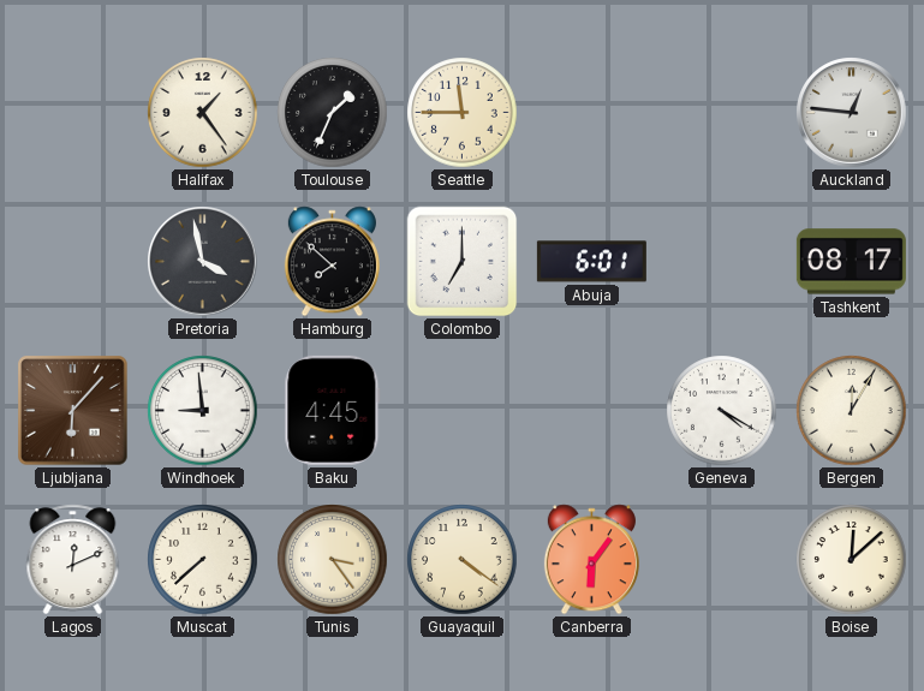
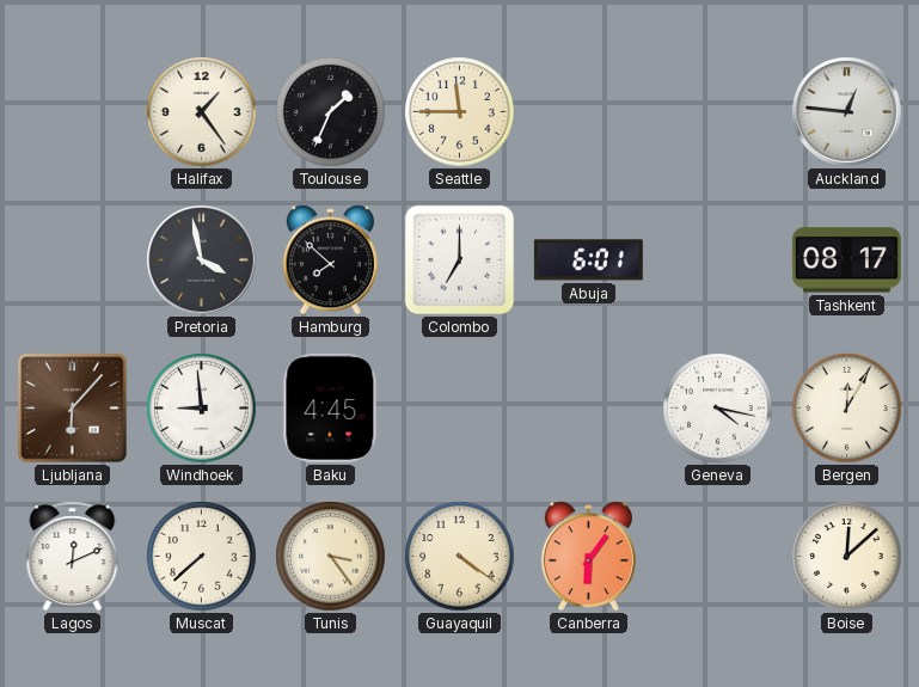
Geneva: 4:20 -> 4:17 (718, 409)
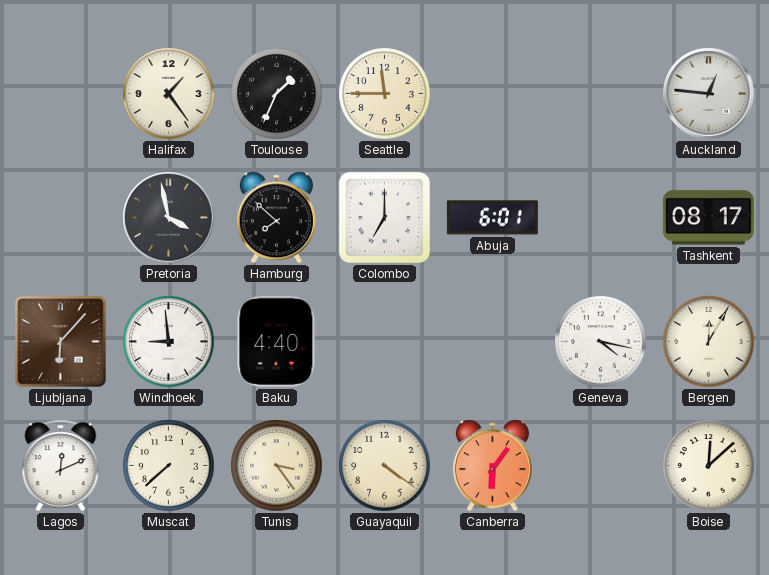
Baku: 4:45 -> 4:40 (277, 341)
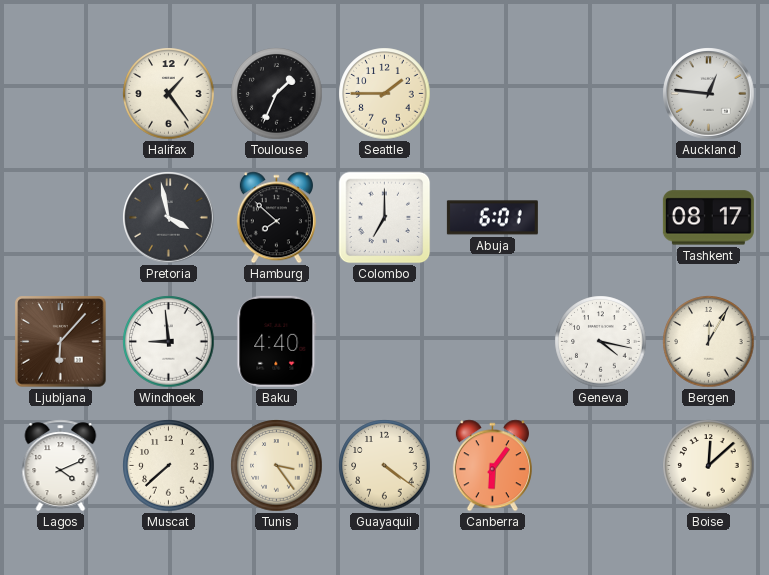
Seattle: 11:45 -> 1:45 (385, 94)
Lagos: 12:11 -> 4:11 (61, 466)
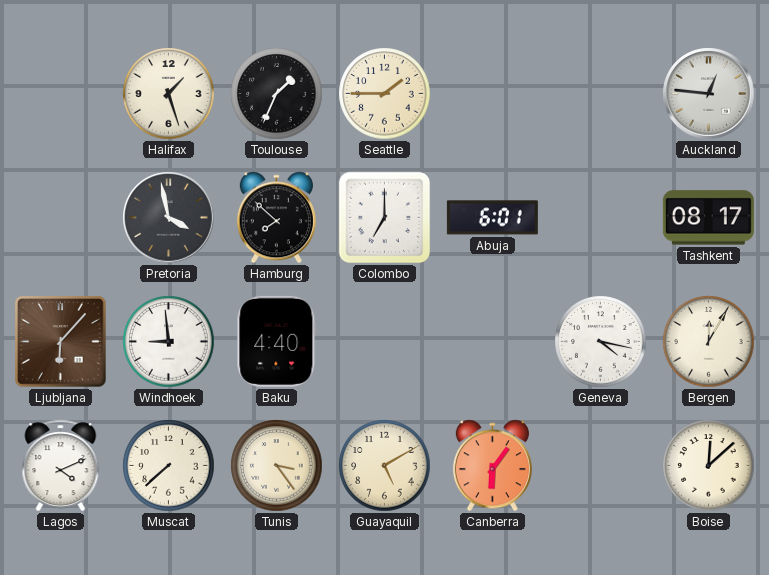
Halifax: 1:24 -> 1:27 (169, 94)
Guayaquil: 4:21 -> 5:10 (385, 466)
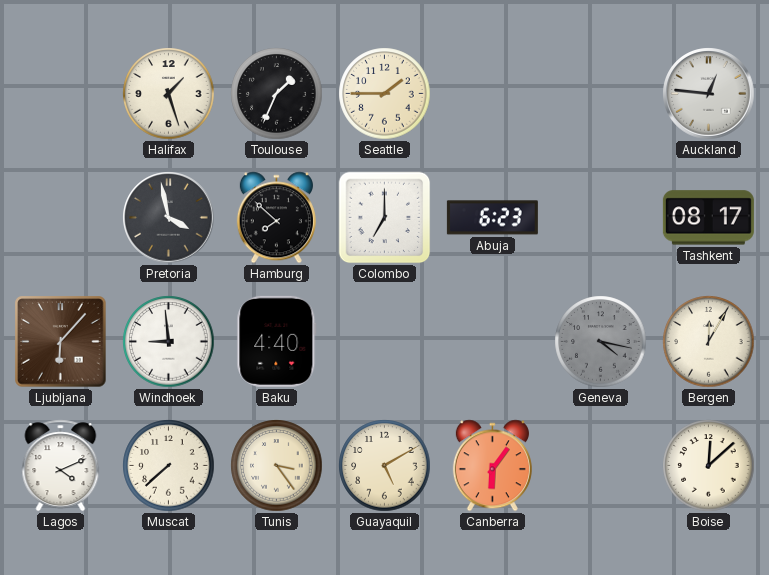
Abuja: 6:01 -> 6:23 (492, 218)
Geneva dial: white -> grey (601, 342)
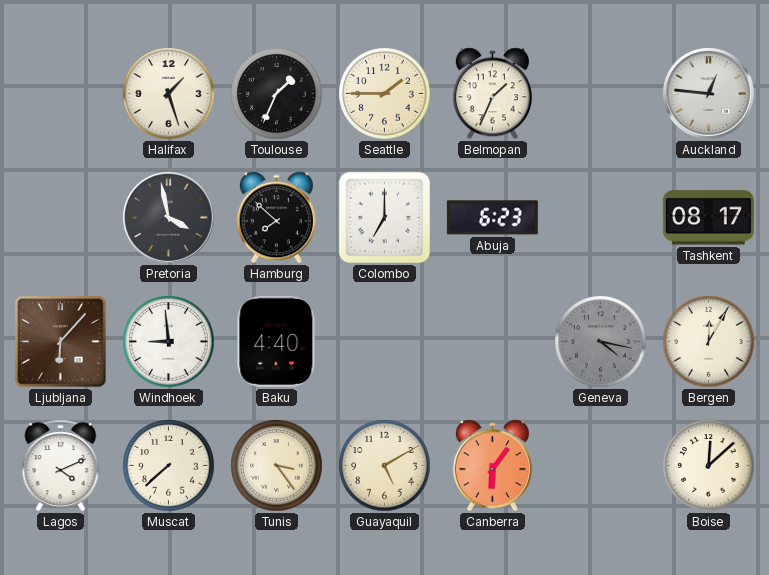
Belmopan: none -> 1:34 (492, 94)
